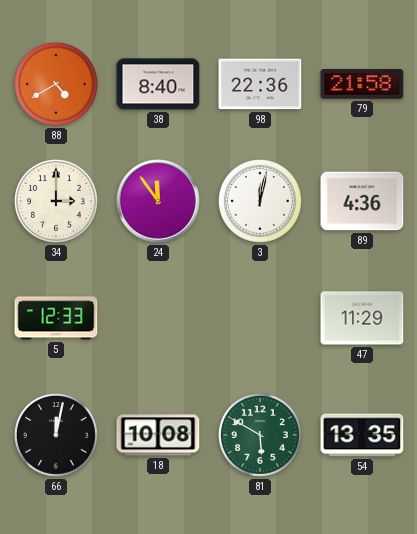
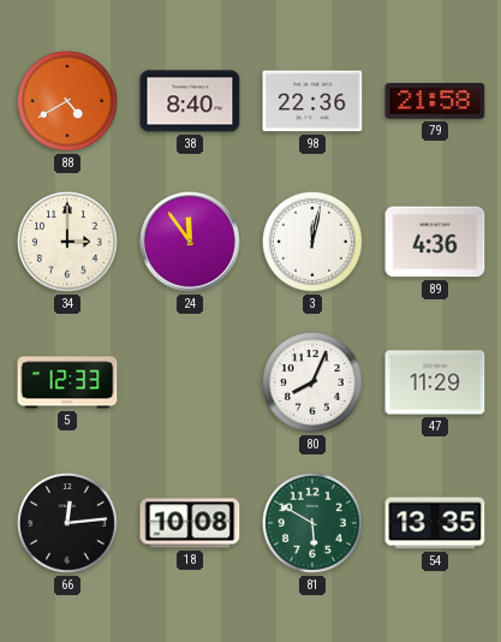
80: none -> 8:04 (312, 382)
66: 12:02 -> 12:14 (67, 523)
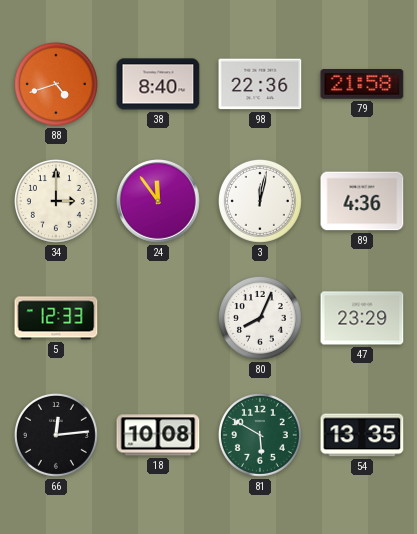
88: 4:40 -> 4:42 (56, 84)
47: 11:29 -> 23:29 (362, 318)
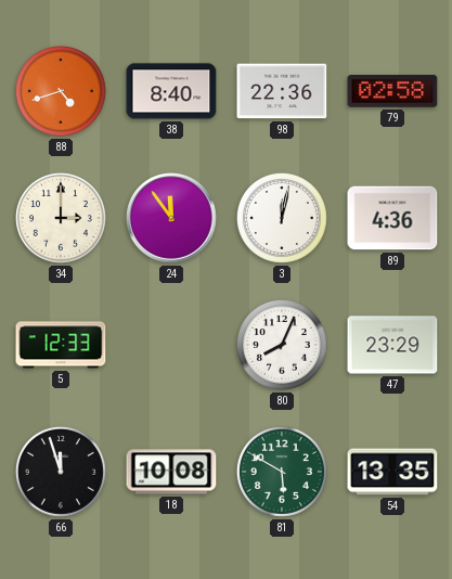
79: 21:58 -> 02:58 (392, 91)
66: 12:14 -> 11:57 (61, 472)
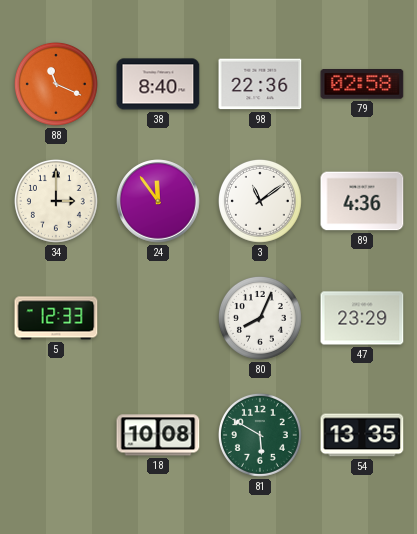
88: 4:42 -> 11:19 (56, 84)
3: 12:02 -> 11:09 (260, 201)
66: 11:57 -> none (61, 472)
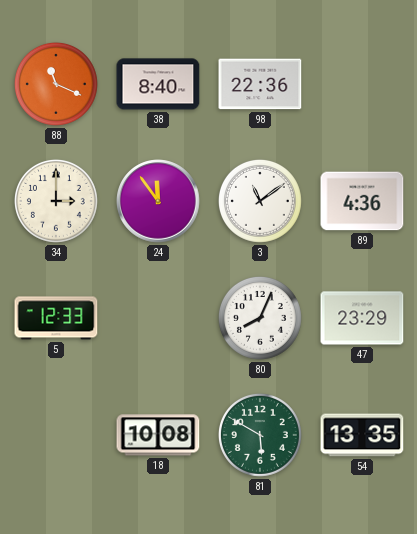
79: 02:58 -> none (362, 84)
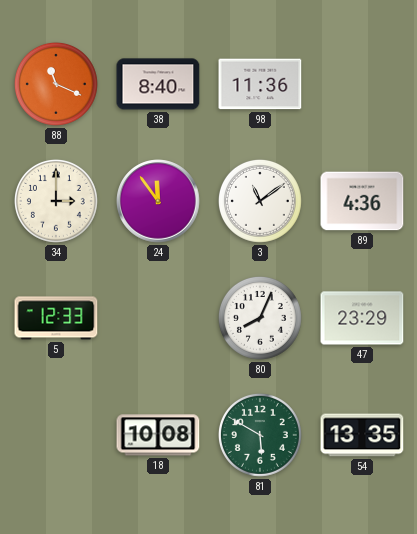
98: 22:36 -> 11:36 (260, 84)
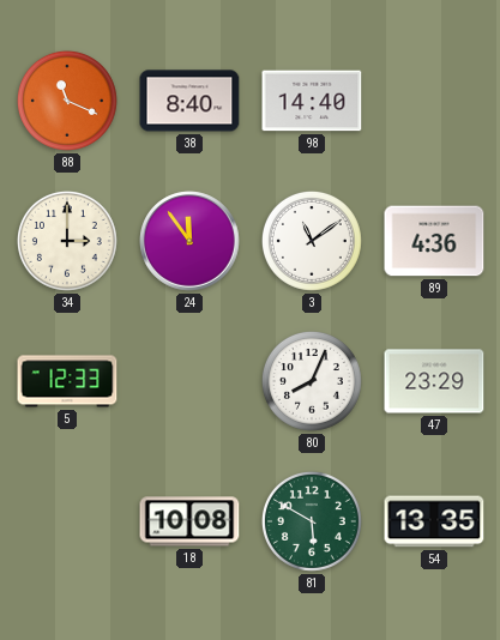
98: 11:36 -> 14:40 (312, 101)
